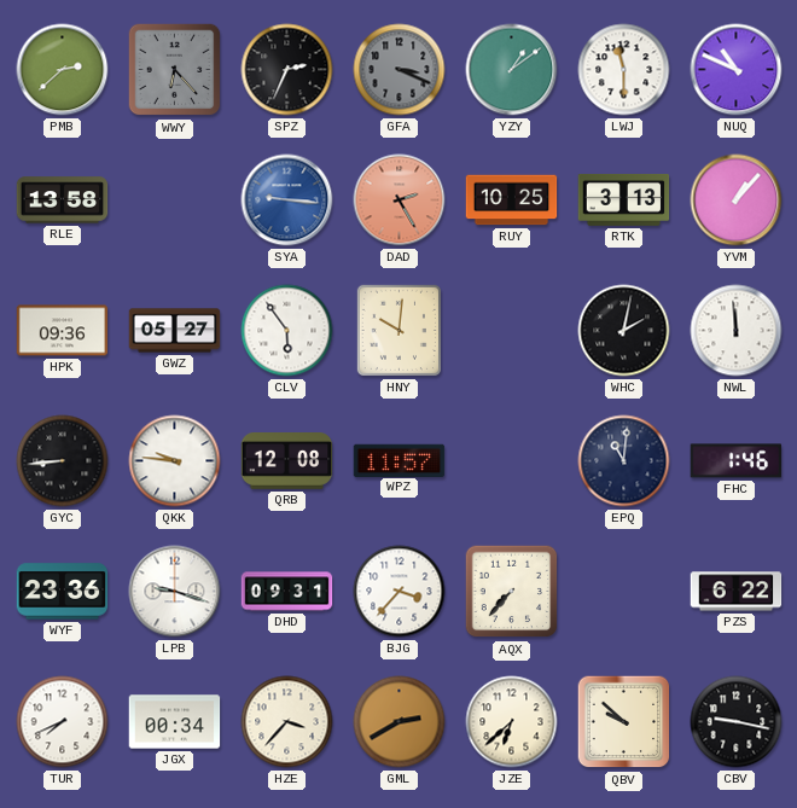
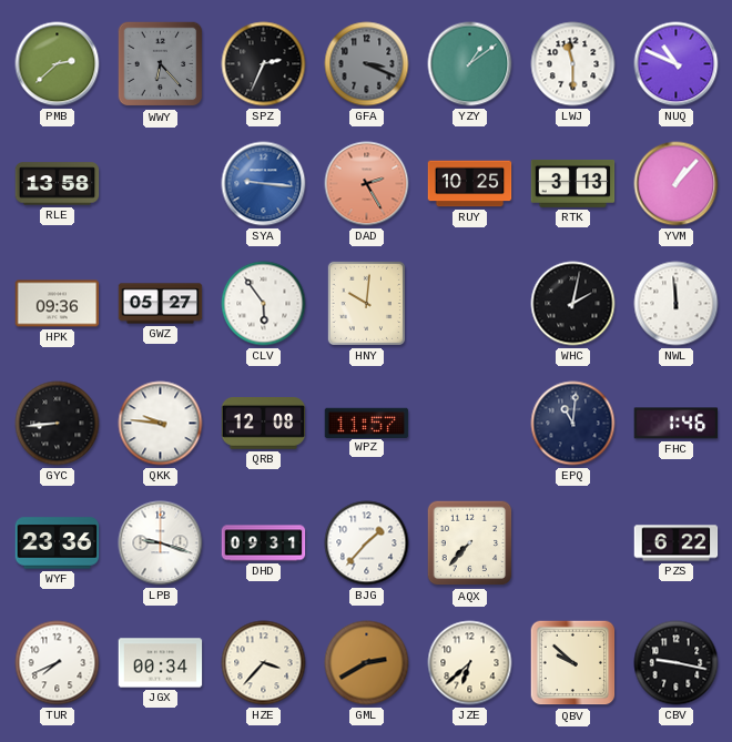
BJG: 3:37 -> 1:37 (367, 543)
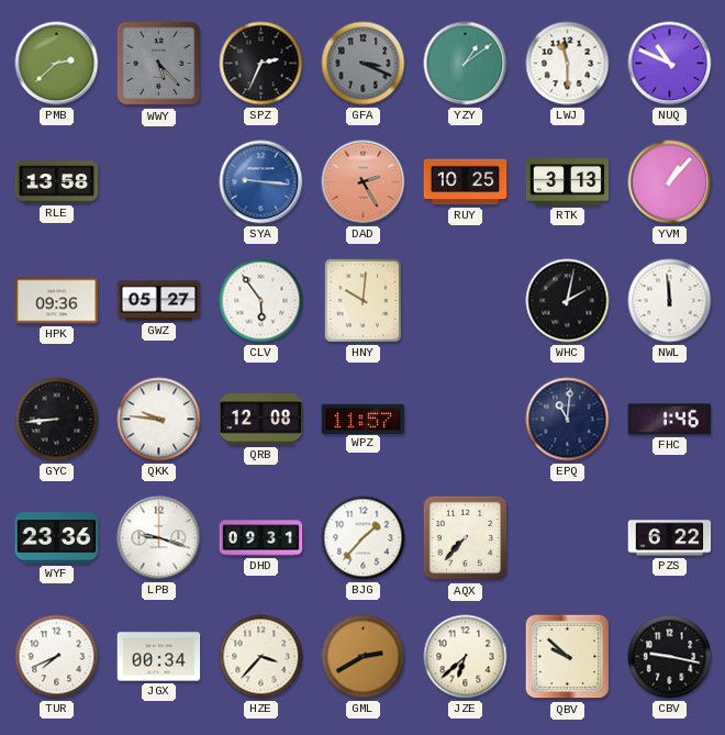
WWY: 6:23 -> 5:23 (159, 64)
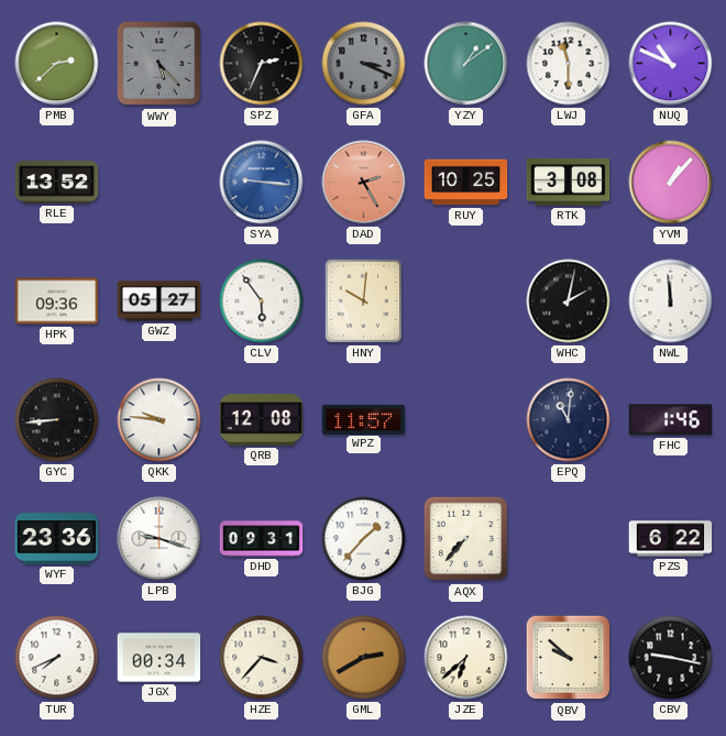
RLE: 13:58 -> 13:52 (57, 183)
RTK: 3:13 -> 3:08 (569, 182)
